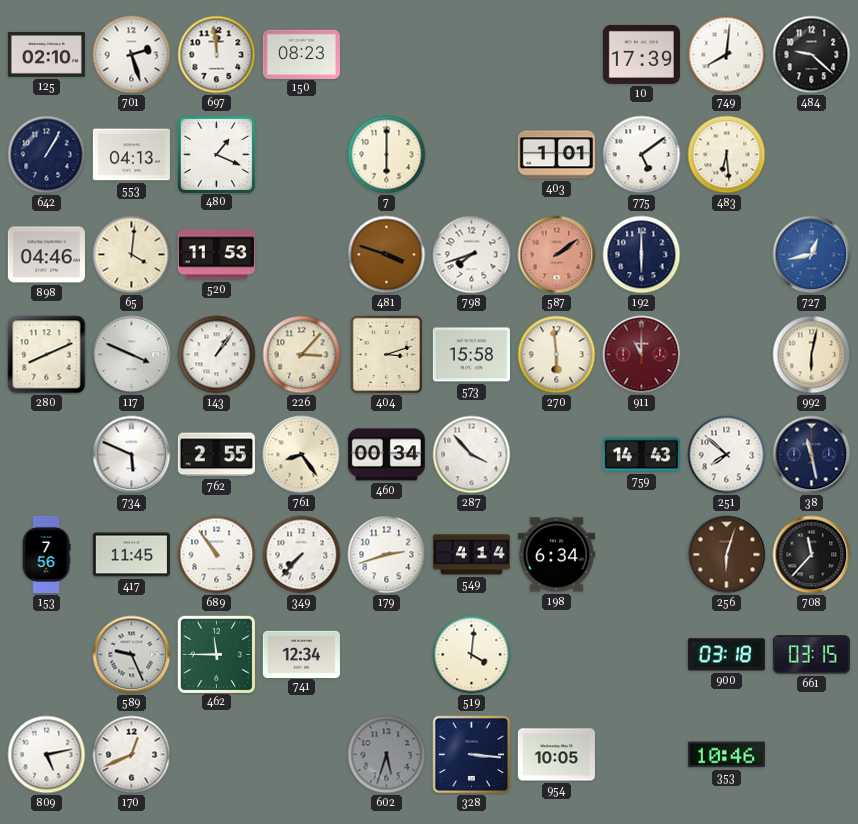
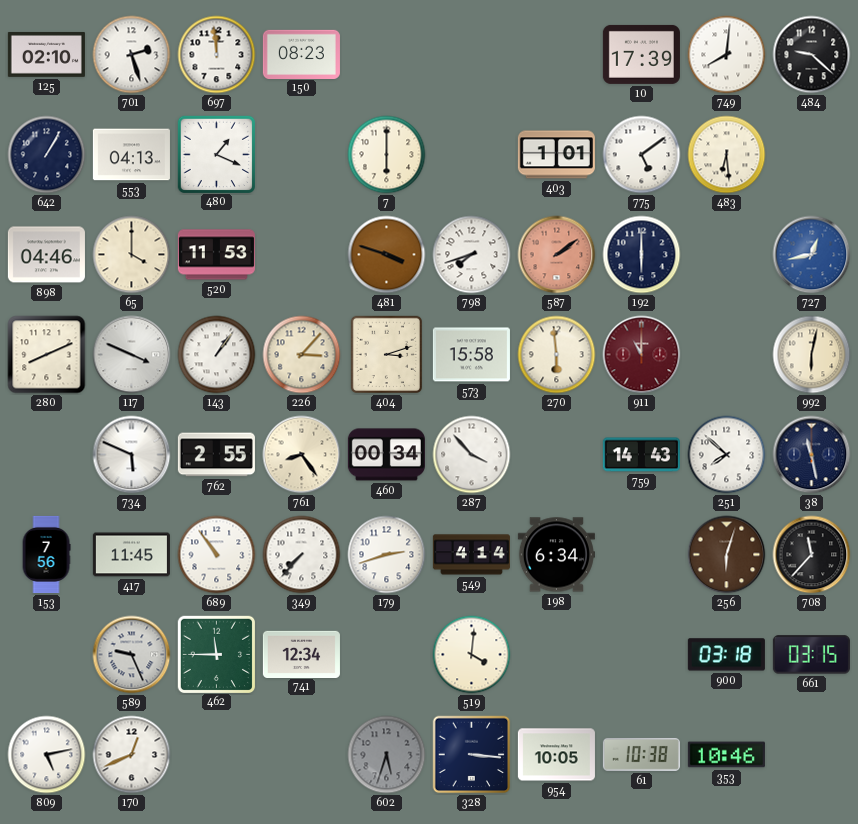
65: 4:01 -> 4:00 (132, 255)
61: none -> 10:38 (641, 754)
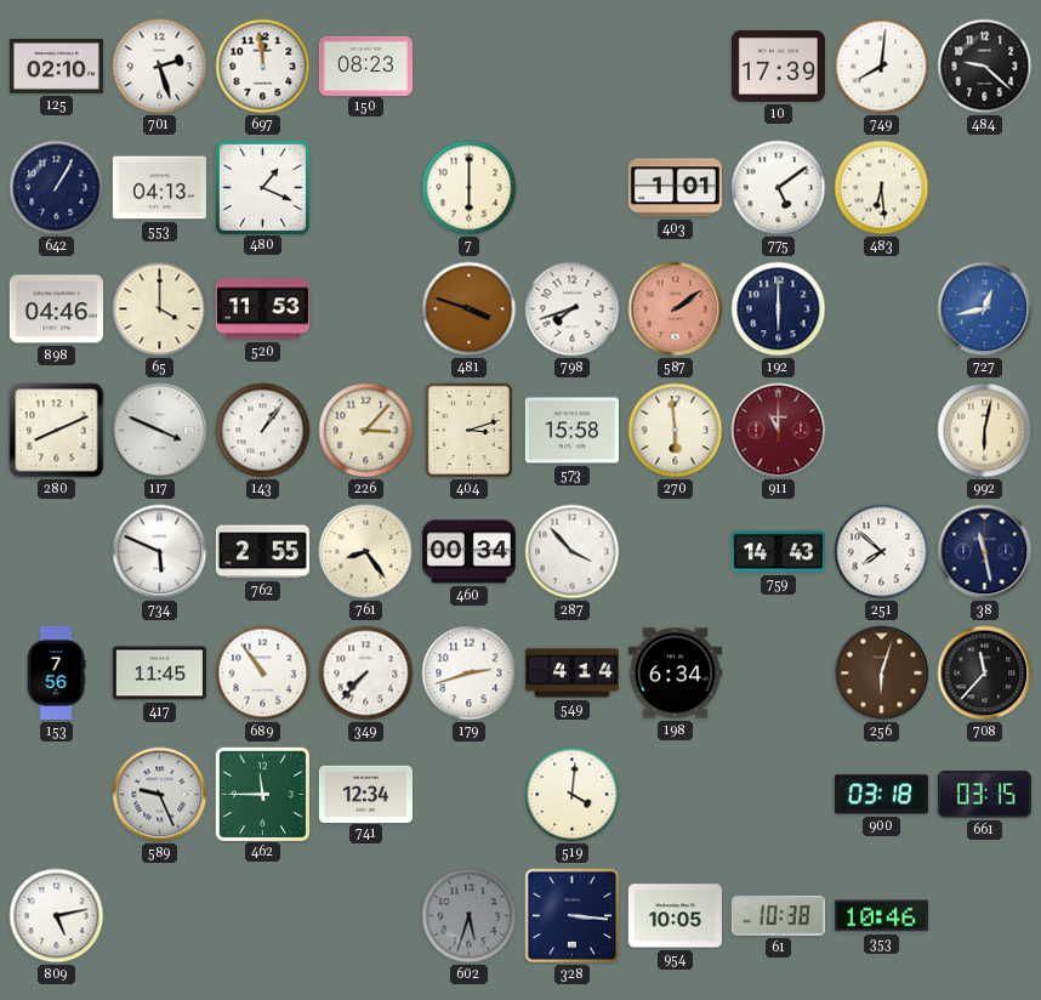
170: 12:41 -> none (132, 755)
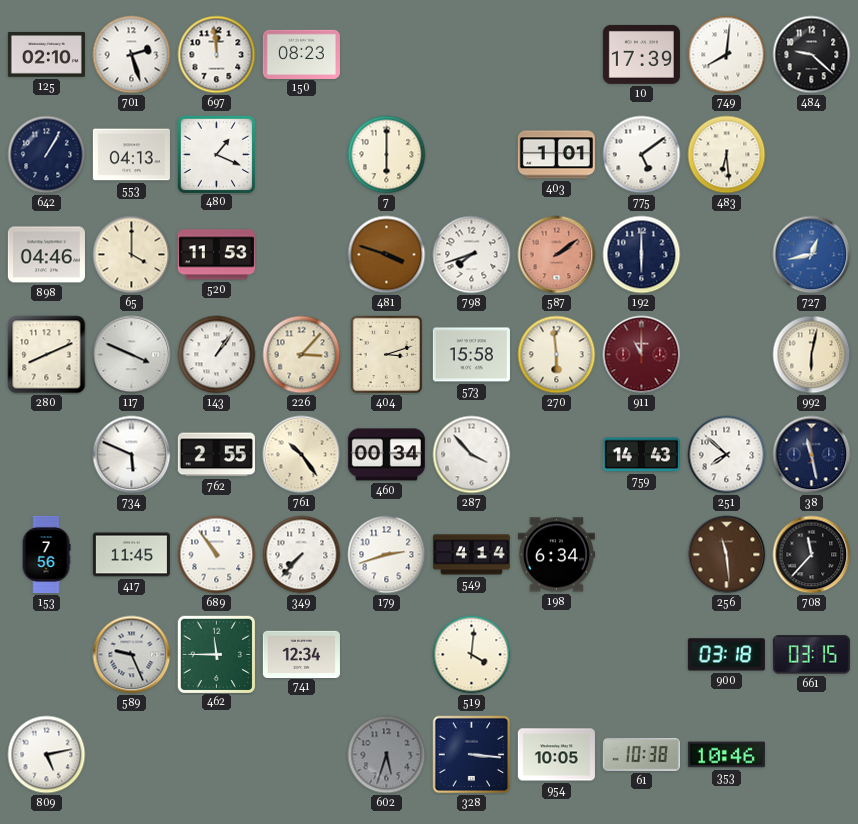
761: 8:24 -> 10:24 (302, 455)
256: 6:03 -> 11:29 (727, 555)
